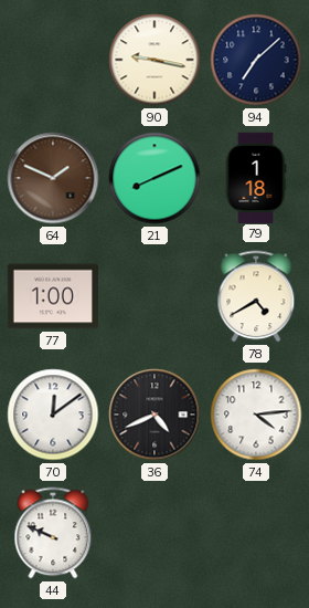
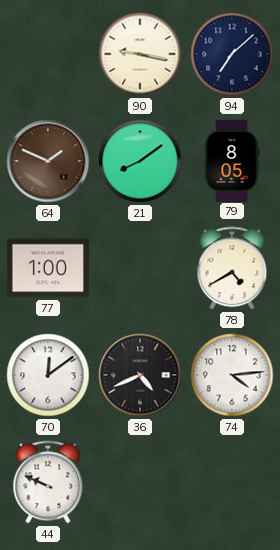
21: 8:11 -> 8:09 (140, 161)
79: 1:18 -> 8:05 (232, 160)
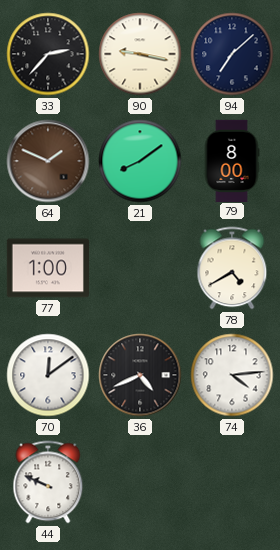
33: none -> 2:37 (48, 54)
79: 8:05 -> 8:00 (232, 160)
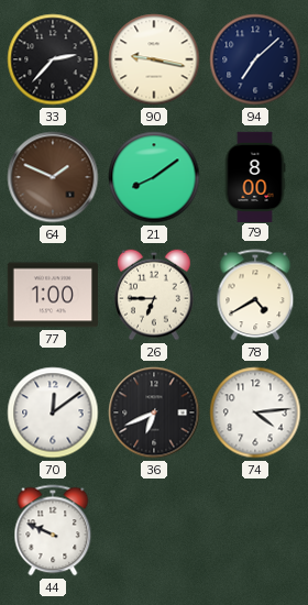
26: none -> 6:45 (154, 295)
36: 4:41 -> 6:41 (154, 413)
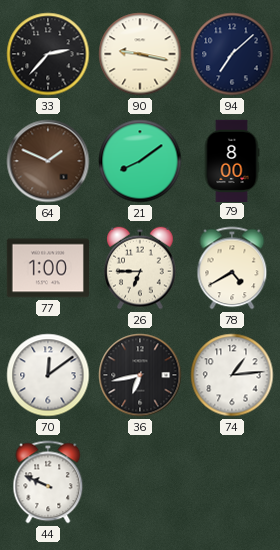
36: 6:41 -> 6:43 (140, 375)
74: 4:14 -> 1:14 (232, 375)
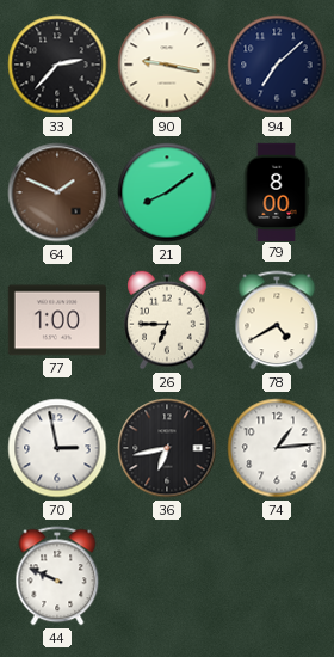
70: 12:09 -> 2:58 (57, 448)
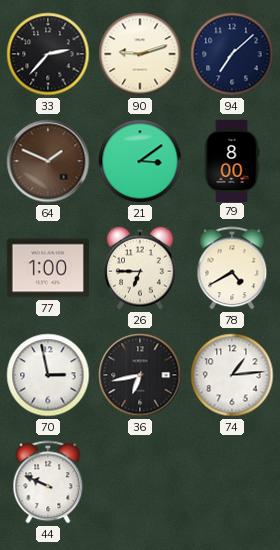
90: 9:17 -> 9:12 (140, 54)
21: 8:09 -> 3:09 (140, 161)
